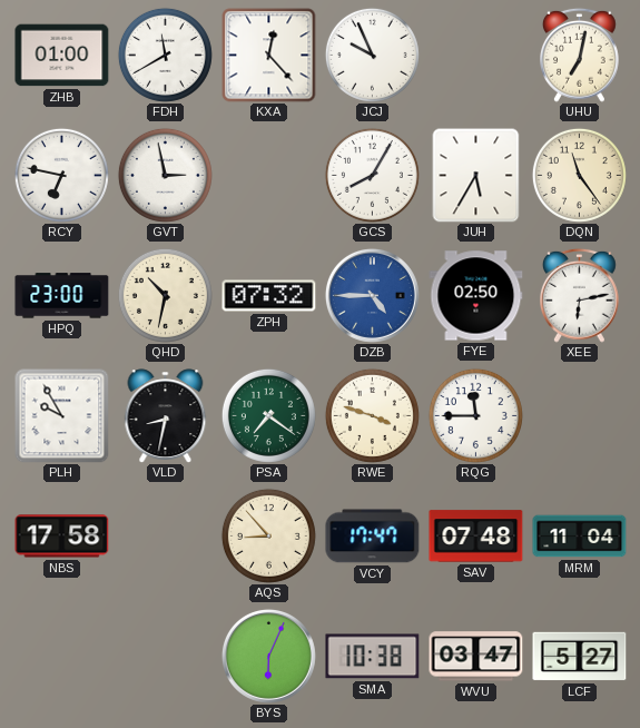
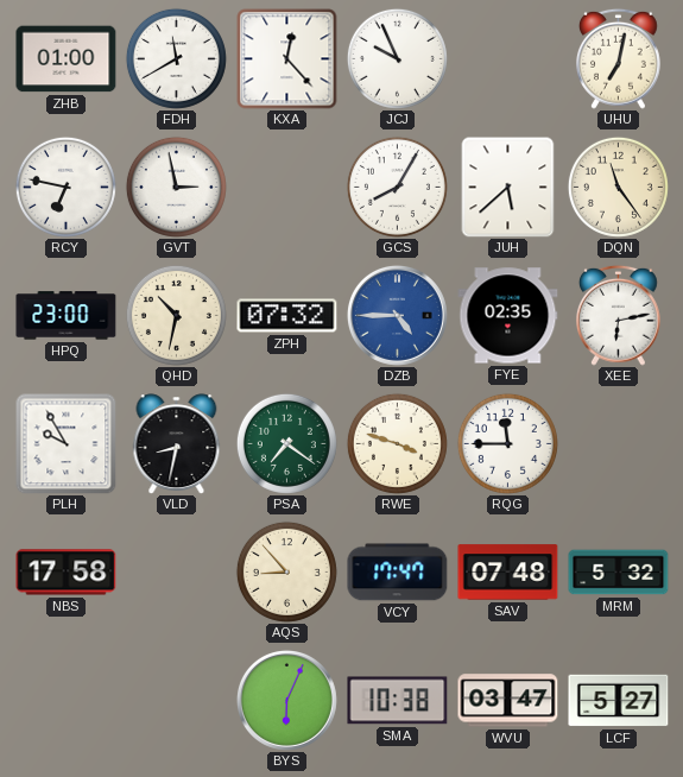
JUH: 5:35 -> 5:38 (508, 187)
FYE: 02:50 -> 02:35 (508, 316)
MRM: 11:04 -> 5:32 (619, 573)
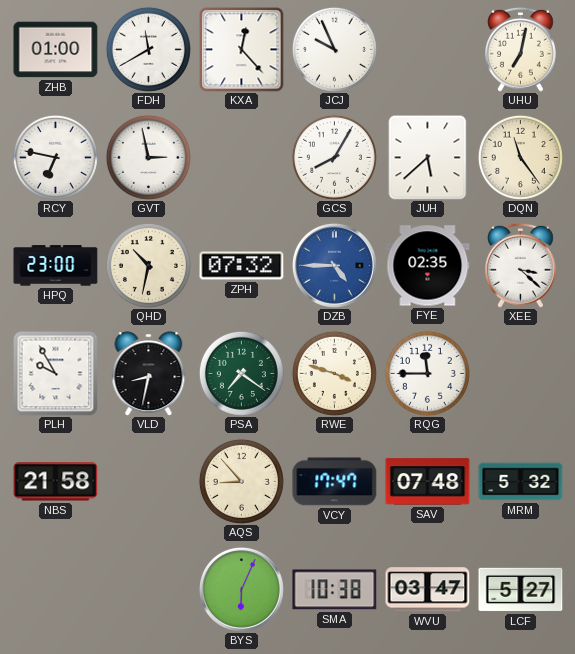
XEE: 6:13 -> 3:22 (521, 265)
NBS: 17:58 -> 21:58 (56, 482)
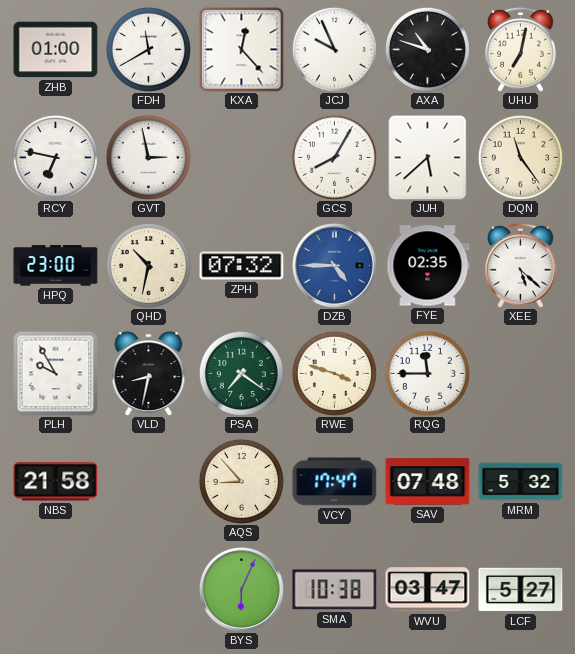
AXA: none -> 10:48 (427, 49)
XEE: 3:22 -> 5:22 (521, 265)
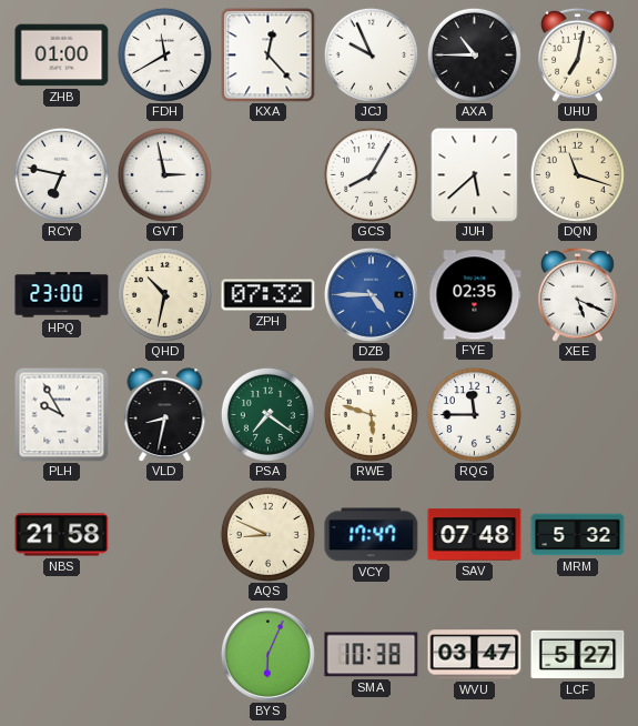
AXA: 10:48 -> 10:45 (474, 54)
DQN: 11:24 -> 11:18 (577, 174)
XEE: 5:22 -> 5:19 (578, 294)
RWE: 3:48 -> 5:48 (371, 414)
AQS: 8:53 -> 8:49 (267, 534)
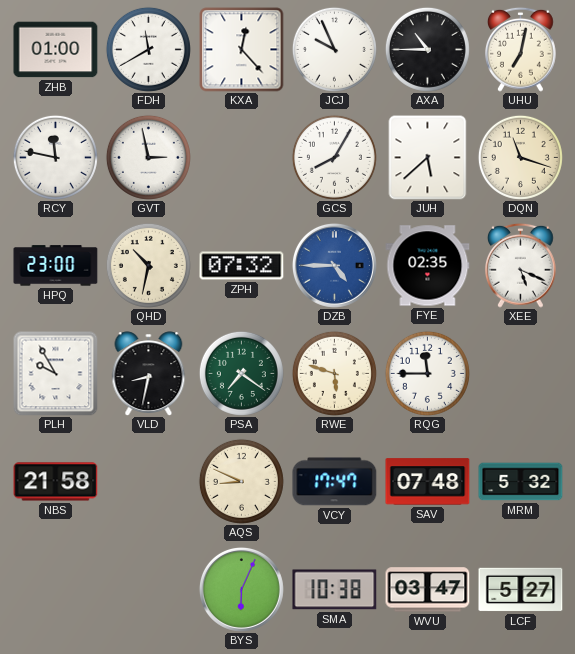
RCY: 6:47 -> 11:47 (55, 157)
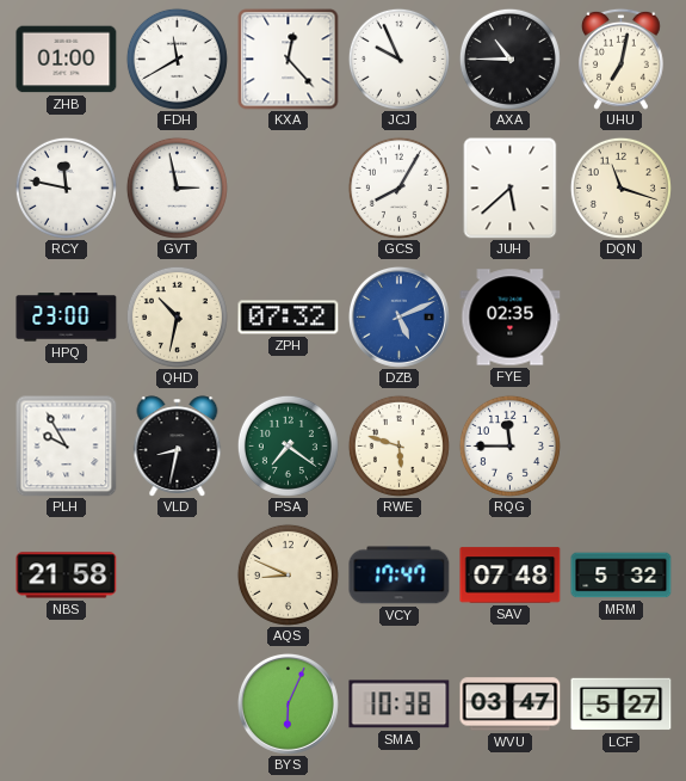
DZB: 4:45 -> 5:11 (398, 316)
XEE: 5:19 -> none (521, 265)
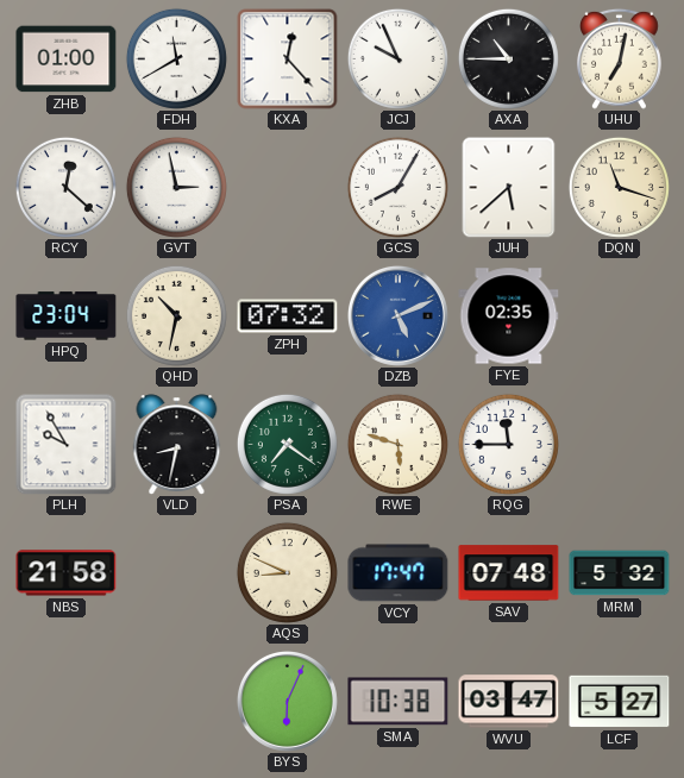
RCY: 11:47 -> 12:22 (65, 187)
HPQ: 23:00 -> 23:04 (67, 316)
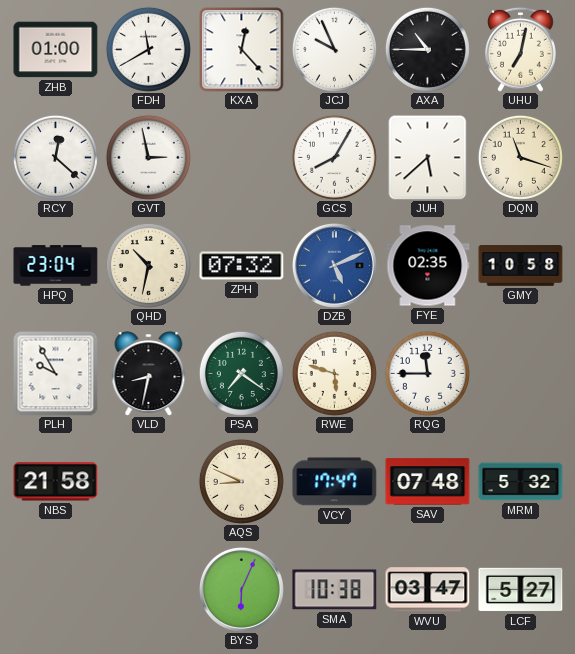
GMY: none -> 10:58 (521, 266)
